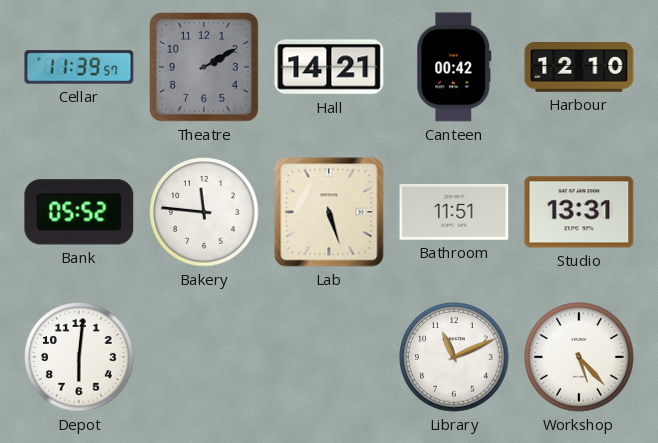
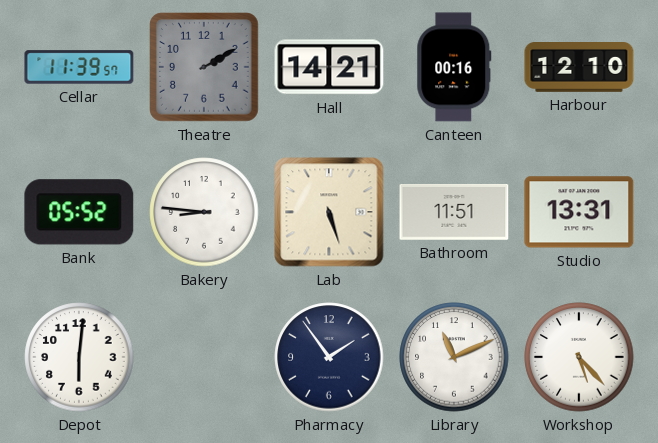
Canteen: 00:42 -> 00:16 (454, 67)
Bakery: 11:46 -> 8:46 (204, 212)
Pharmacy: none -> 1:54 (329, 357)
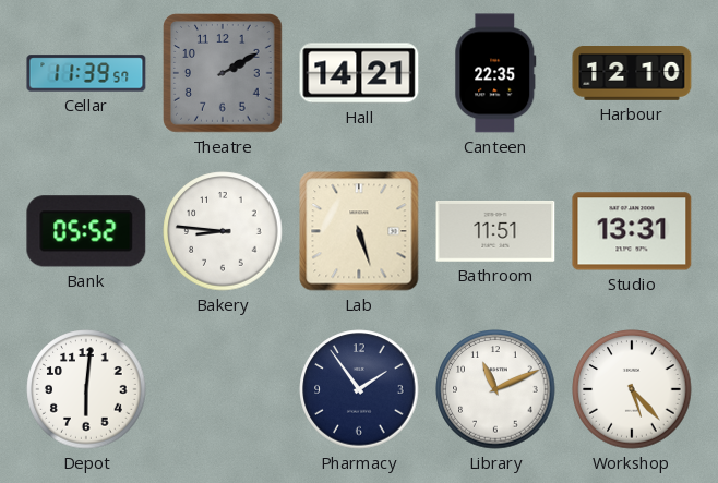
Canteen: 00:16 -> 22:35 (495, 73)
